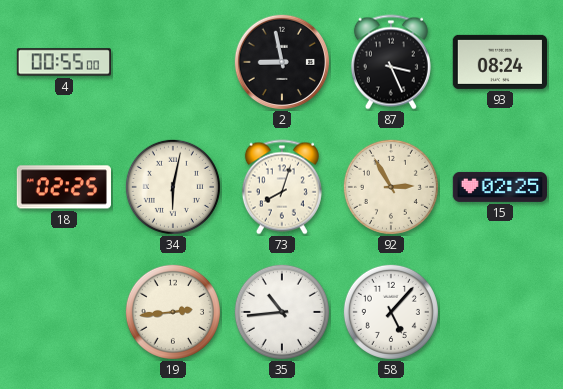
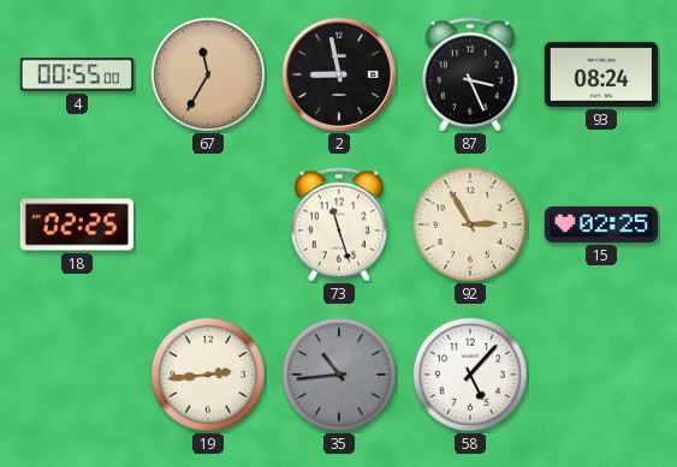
67: none -> 11:35 (208, 74)
34: 6:02 -> none (173, 187)
73: 8:03 -> 11:27 (339, 224)
35 dial: white -> grey (339, 375)
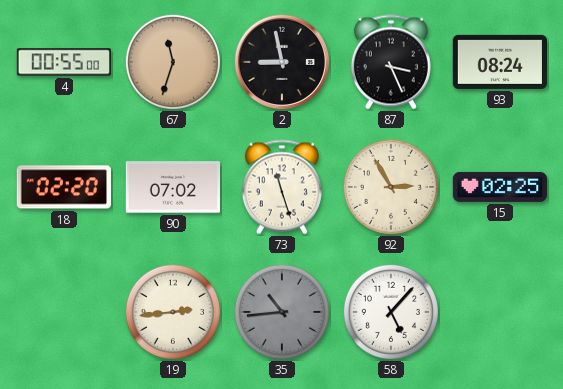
67: 11:35 -> 11:33 (173, 62)
18: 02:25 -> 02:20 (63, 187)
90: none -> 07:02 (172, 187)
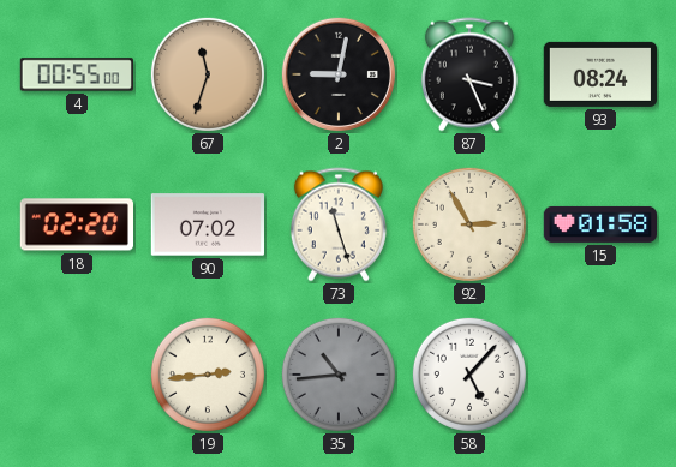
2: 8:58 -> 9:02 (337, 73)
15: 02:25 -> 01:58 (599, 224)
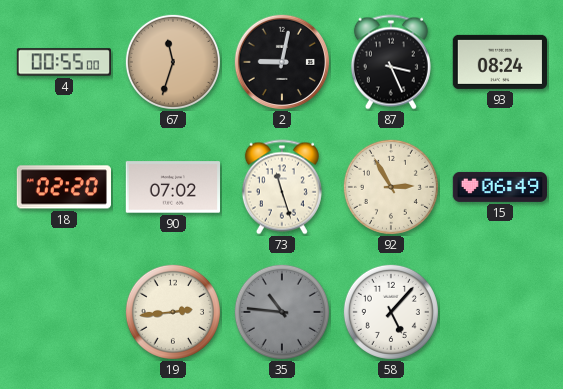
15: 01:58 -> 06:49 (499, 187)
35: 10:44 -> 10:46 (282, 312)
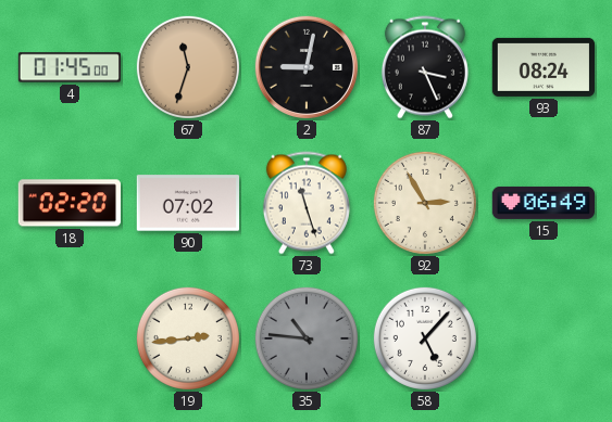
4: 00:55 -> 01:45 (70, 67)
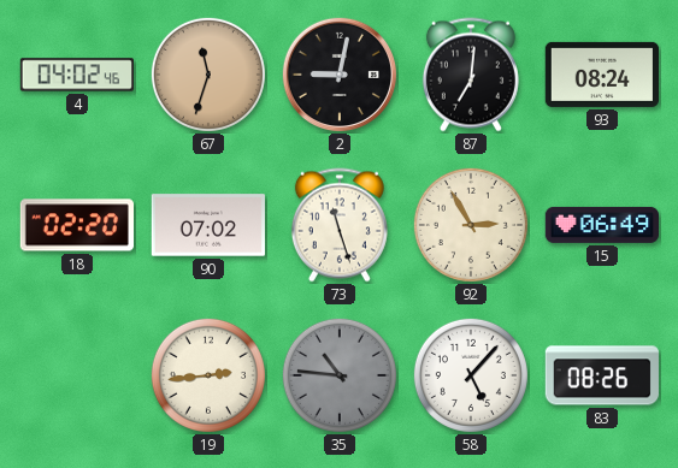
4: 01:45 -> 04:02 (77, 75)
87: 3:26 -> 7:01 (471, 75)
83: none -> 08:26 (602, 375)
